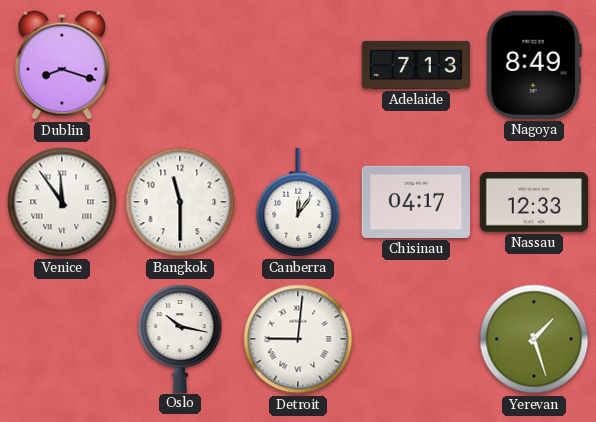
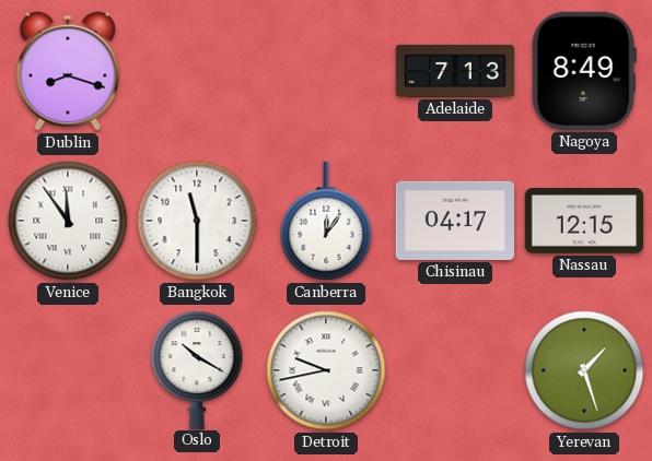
Nassau: 12:33 -> 12:15 (583, 221)
Oslo: 10:17 -> 10:20 (197, 369)
Detroit: 9:01 -> 9:43 (326, 370)
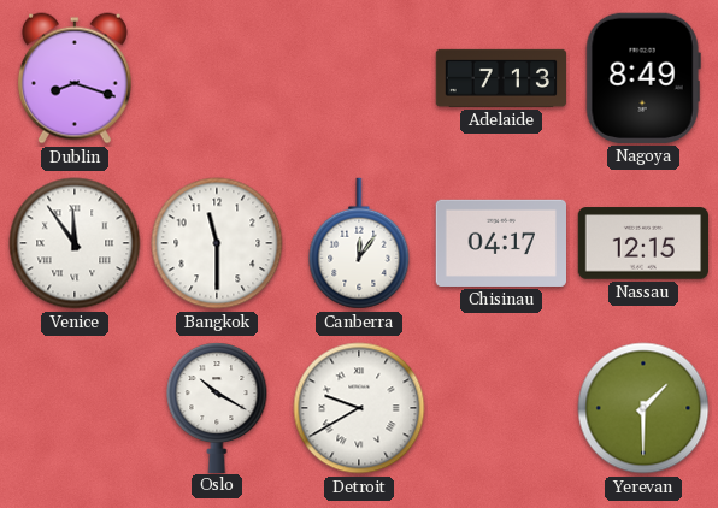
Detroit: 9:43 -> 9:40 (359, 408)
Yerevan: 1:27 -> 1:30 (643, 408)
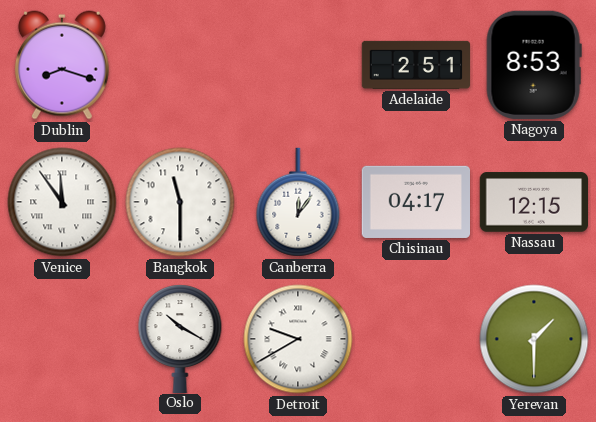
Adelaide: 7:13 -> 2:51 (416, 65)
Nagoya: 8:49 -> 8:53 (534, 65)
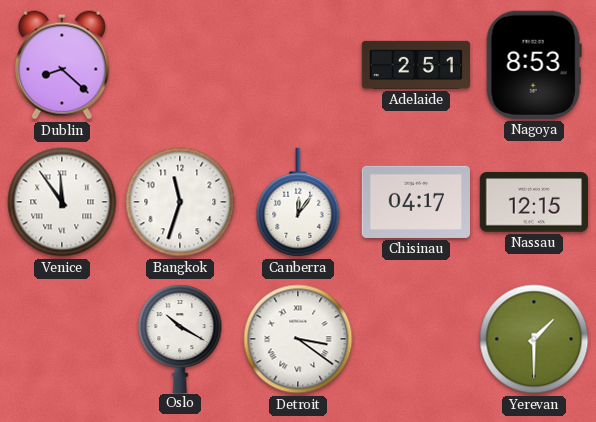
Dublin: 8:18 -> 8:22 (62, 65)
Bangkok: 11:30 -> 11:33 (180, 202)
Detroit: 9:40 -> 3:21 (298, 339)
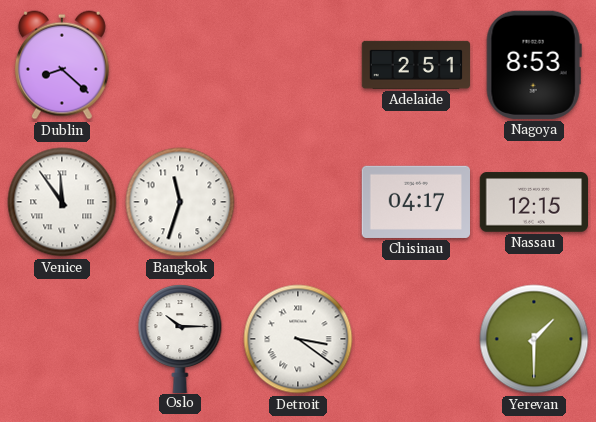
Canberra: 12:06 -> none (298, 202)
Oslo: 10:20 -> 10:15 (180, 338)
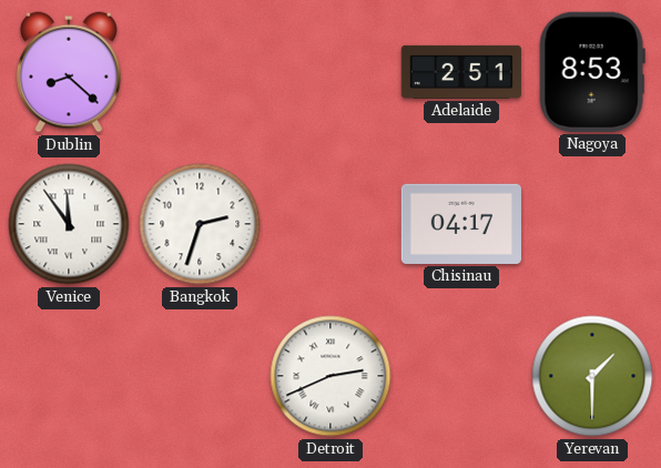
Bangkok: 11:33 -> 2:33 (200, 224)
Nassau: 12:15 -> none (533, 202)
Oslo: 10:15 -> none (180, 338)
Detroit: 3:21 -> 2:41 (330, 376)
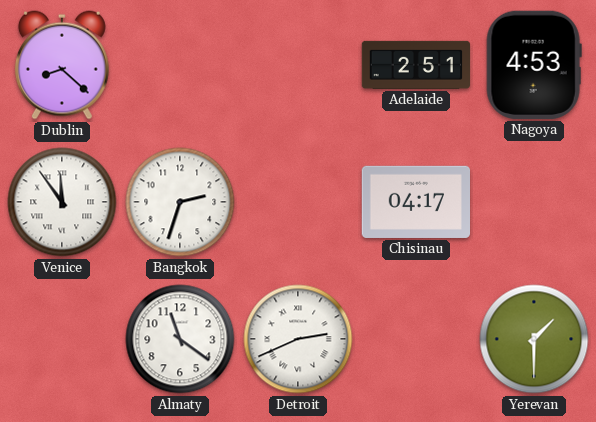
Nagoya: 8:53 -> 4:53 (534, 65)
Almaty: none -> 11:21 (180, 339)
